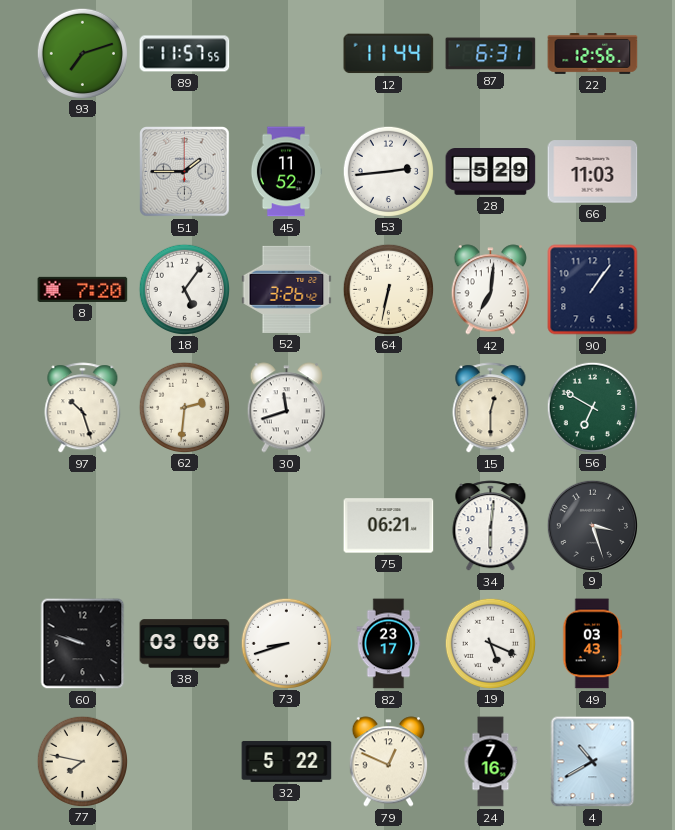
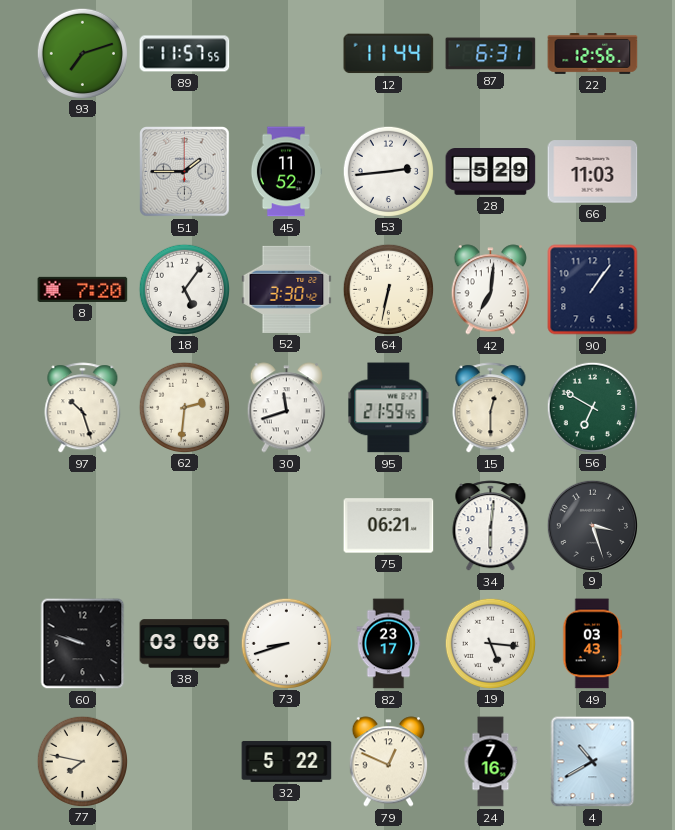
52: 3:26 -> 3:30 (287, 289)
95: none -> 21:59 (389, 408)
19: 5:19 -> 5:16 (490, 643)
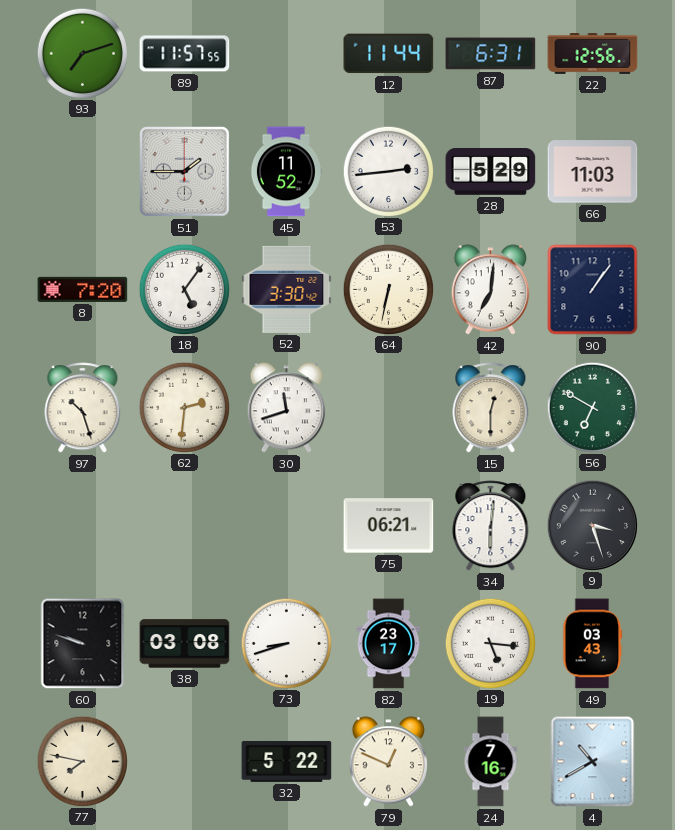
95: 21:59 -> none (389, 408)
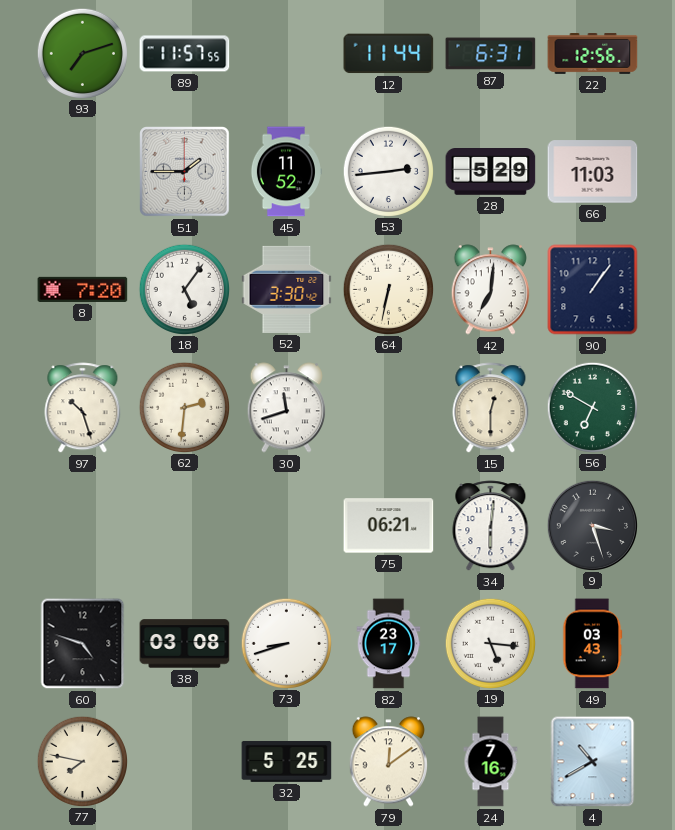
60: 9:48 -> 4:48 (83, 644)
32: 5:22 -> 5:25 (287, 761)
79: 12:49 -> 12:09 (388, 762)
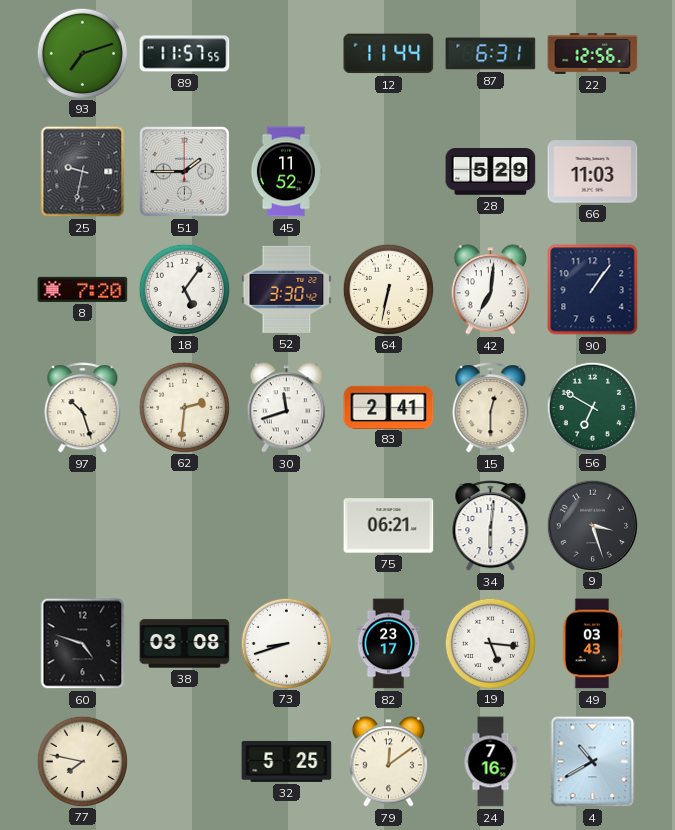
25: none -> 9:32 (83, 172)
53: 2:44 -> none (388, 171)
83: none -> 2:41 (389, 407)
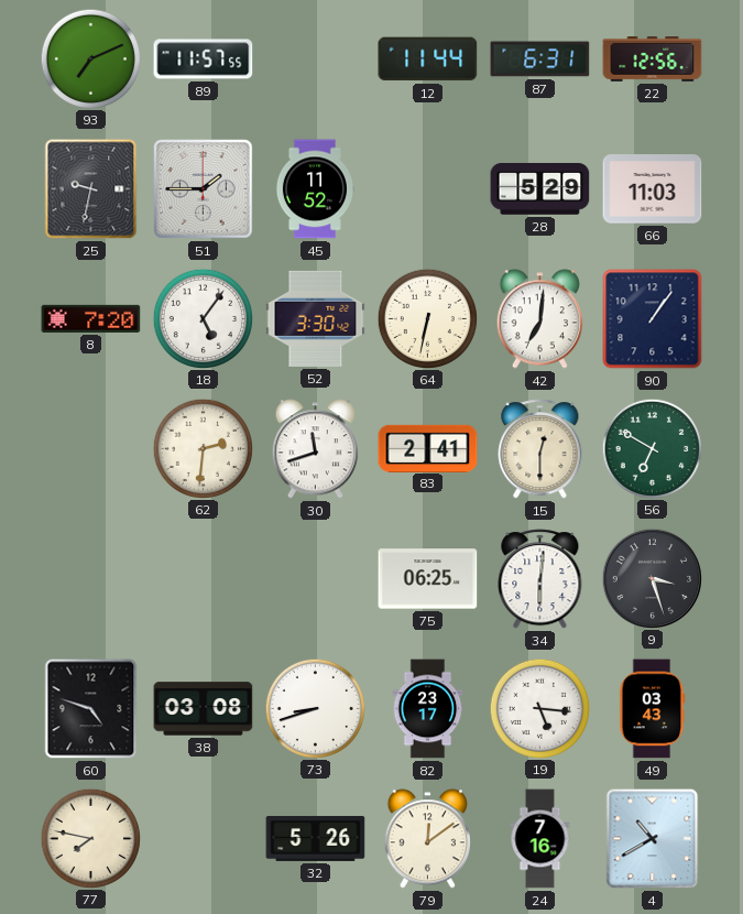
93: 7:12 -> 7:11 (90, 58)
97: 10:27 -> none (83, 408)
75: 06:21 -> 06:25 (428, 579)
32: 5:25 -> 5:26 (316, 838)
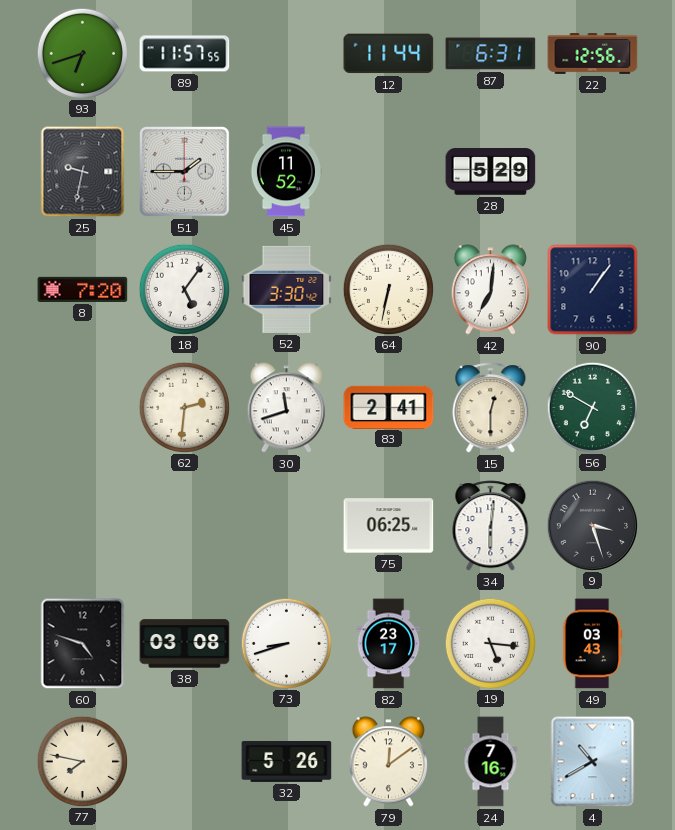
93: 7:11 -> 6:42 (82, 53)
66: 11:03 -> none (653, 189)
